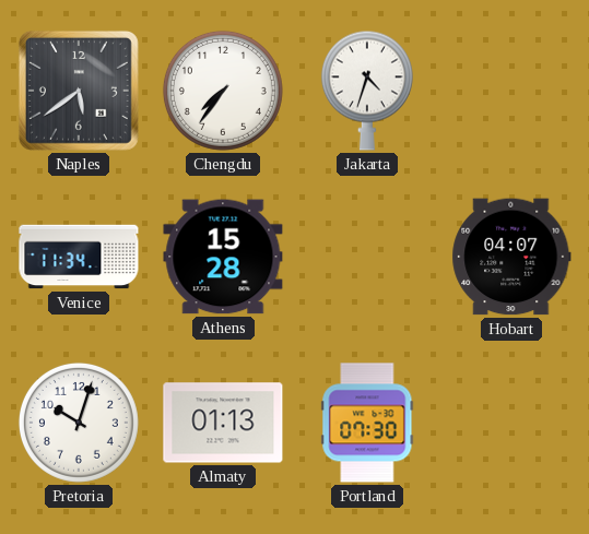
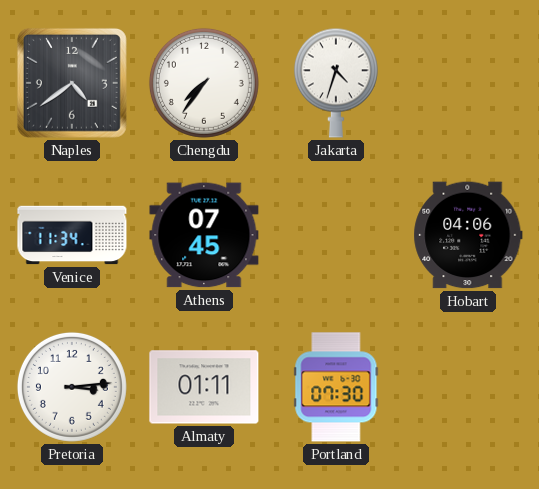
Naples: 5:39 -> 4:39 (72, 83)
Athens: 15:28 -> 07:45 (204, 235)
Hobart: 04:07 -> 04:06 (468, 235)
Pretoria: 10:03 -> 3:14 (72, 387)
Almaty: 01:13 -> 01:11 (204, 387)
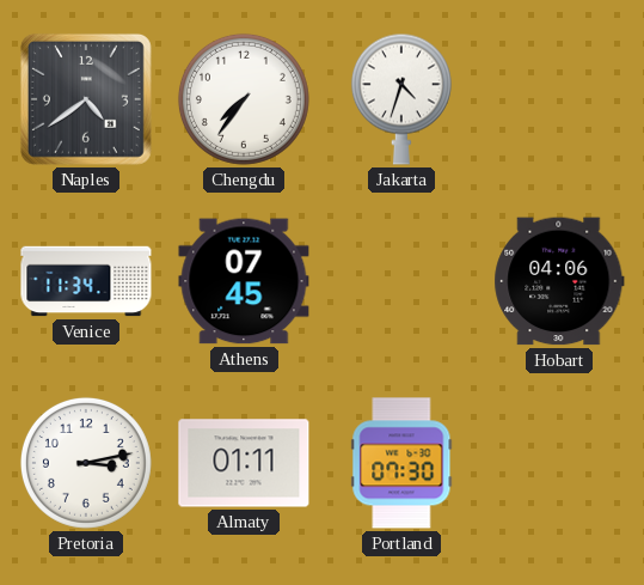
Pretoria: 3:14 -> 3:13 (86, 463)
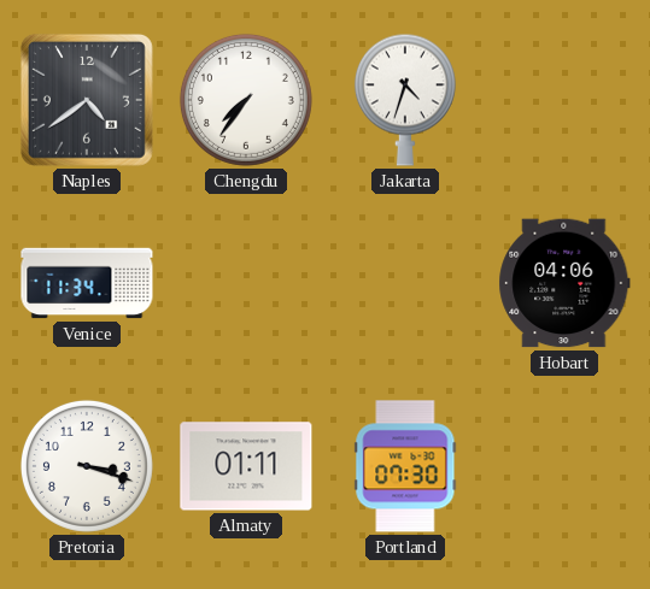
Athens: 07:45 -> none (244, 281)
Pretoria: 3:13 -> 3:18 (87, 466)
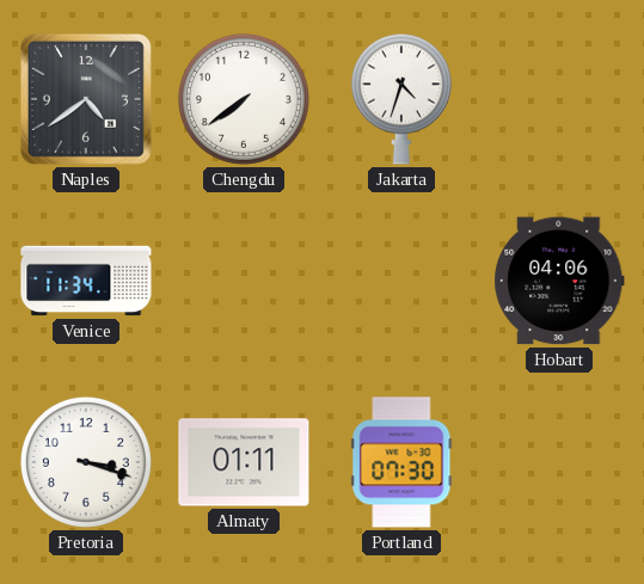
Chengdu: 7:36 -> 7:39 (244, 99)
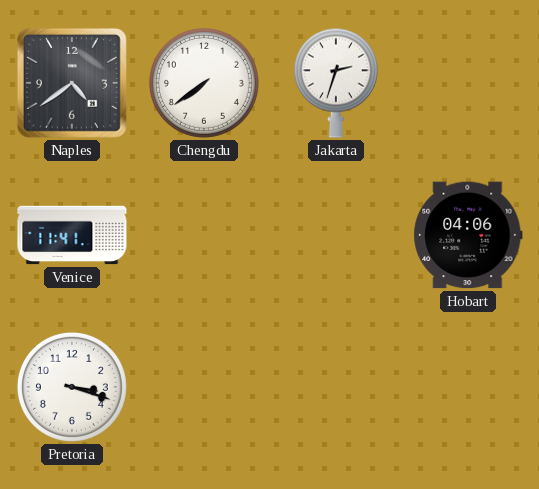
Jakarta: 4:33 -> 2:33 (336, 83)
Venice: 11:34 -> 11:41 (72, 235)
Almaty: 01:11 -> none (244, 462)
Portland: 07:30 -> none (401, 462)
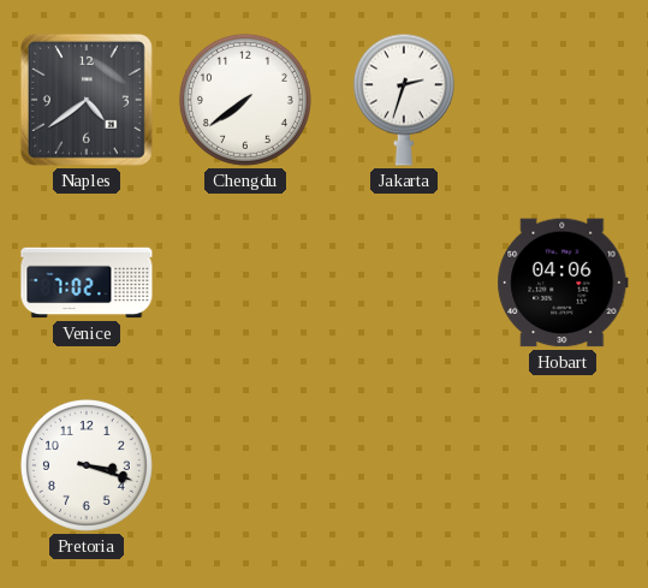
Venice: 11:41 -> 7:02 (87, 283)
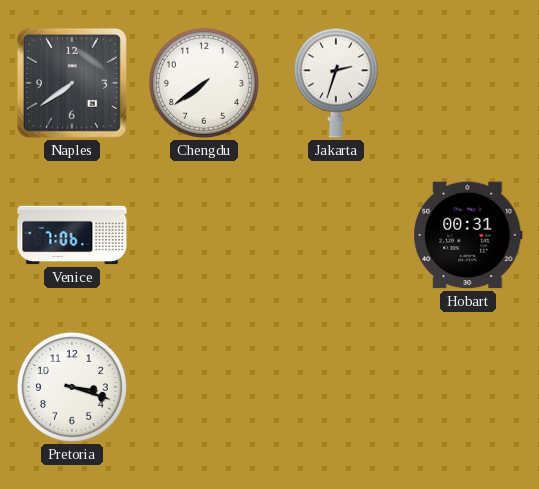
Naples: 4:39 -> 7:39 (72, 83)
Venice: 7:02 -> 7:06 (72, 235)
Hobart: 04:06 -> 00:31 (468, 235)
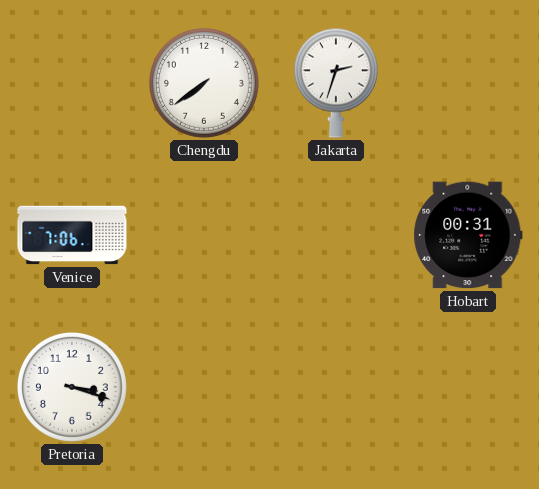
Naples: 7:39 -> none (72, 83)
